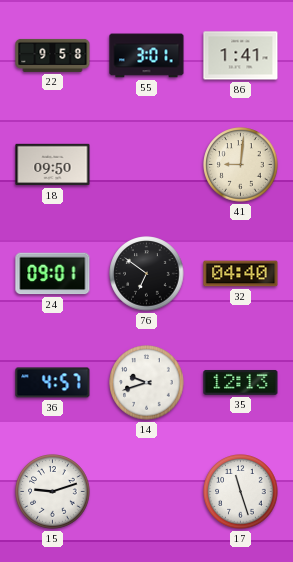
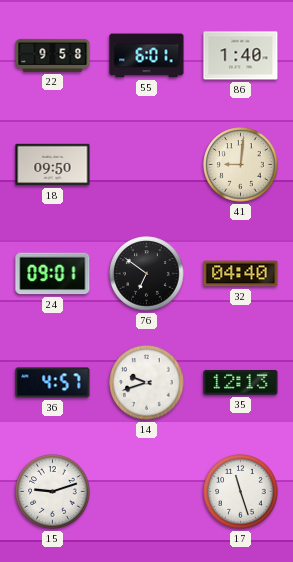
55: 3:01 -> 6:01 (147, 56)
86: 1:41 -> 1:40 (241, 56)
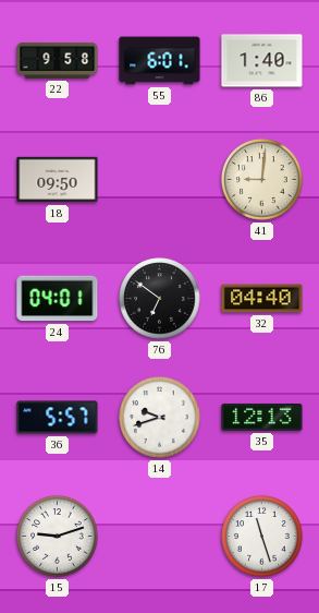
24: 09:01 -> 04:01 (58, 299)
36: 4:57 -> 5:57 (58, 418)
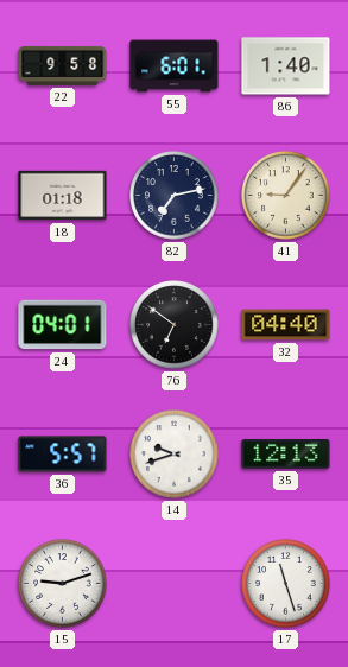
18: 09:50 -> 01:18 (63, 196)
82: none -> 7:13 (175, 196)
41: 9:01 -> 9:06 (286, 196)
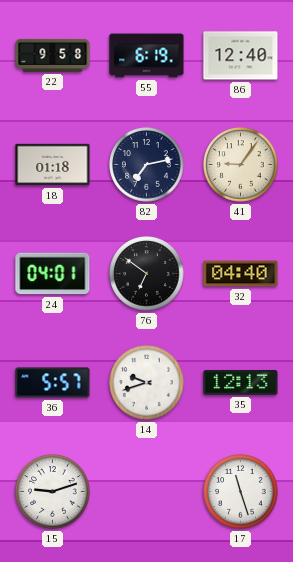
55: 6:01 -> 6:19 (147, 56)
86: 1:40 -> 12:40 (241, 56)
